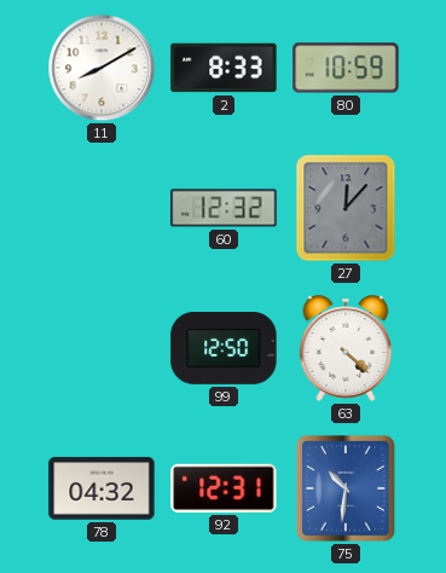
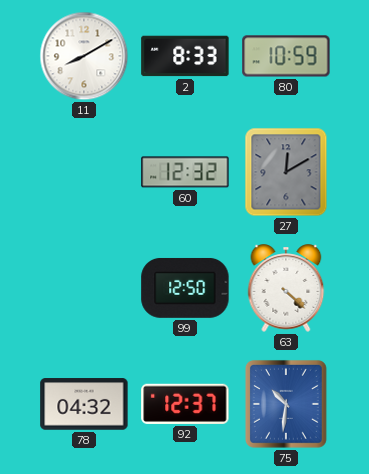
27: 12:07 -> 12:10 (286, 172)
92: 12:31 -> 12:37 (185, 404)
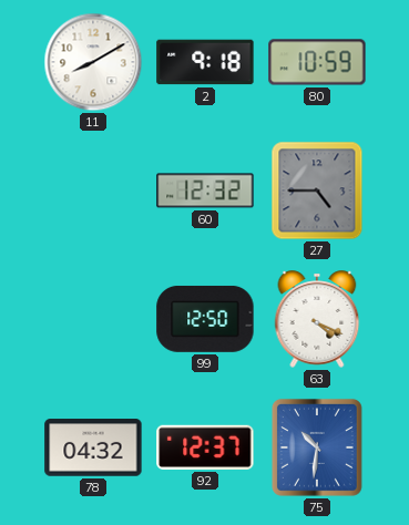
2: 8:33 -> 9:18 (205, 62)
27: 12:10 -> 4:45 (317, 191)
63: 4:22 -> 4:19 (317, 319)
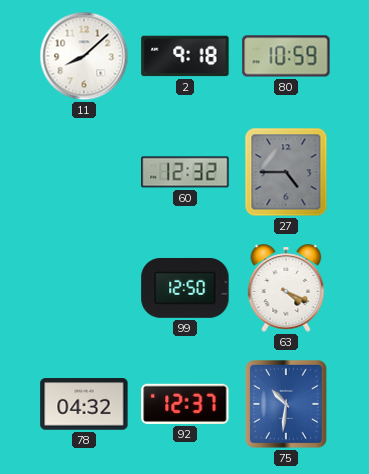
11: 8:10 -> 8:08 (84, 56)
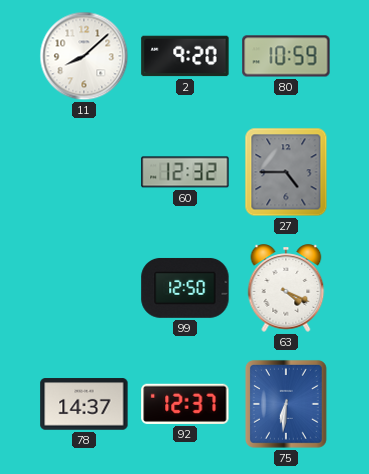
2: 9:18 -> 9:20 (185, 56)
78: 04:32 -> 14:37 (84, 404)
75: 10:31 -> 6:31 (286, 404)
